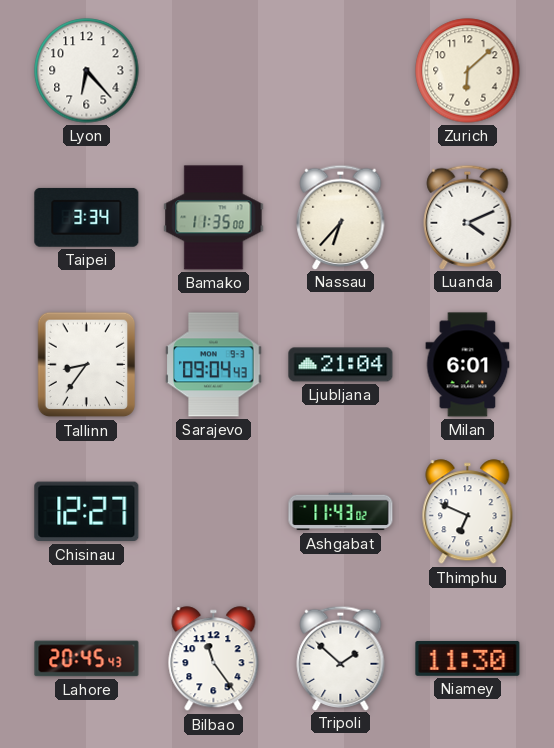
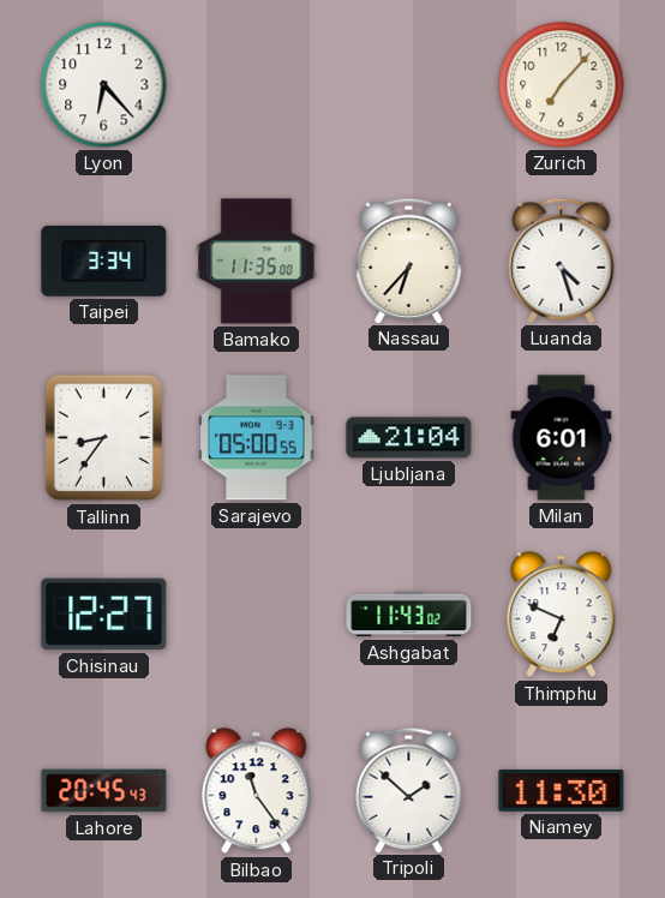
Zurich: 6:08 -> 7:07 (562, 85)
Luanda: 4:11 -> 4:27 (562, 261)
Sarajevo: 09:04 -> 05:00 (257, 438)
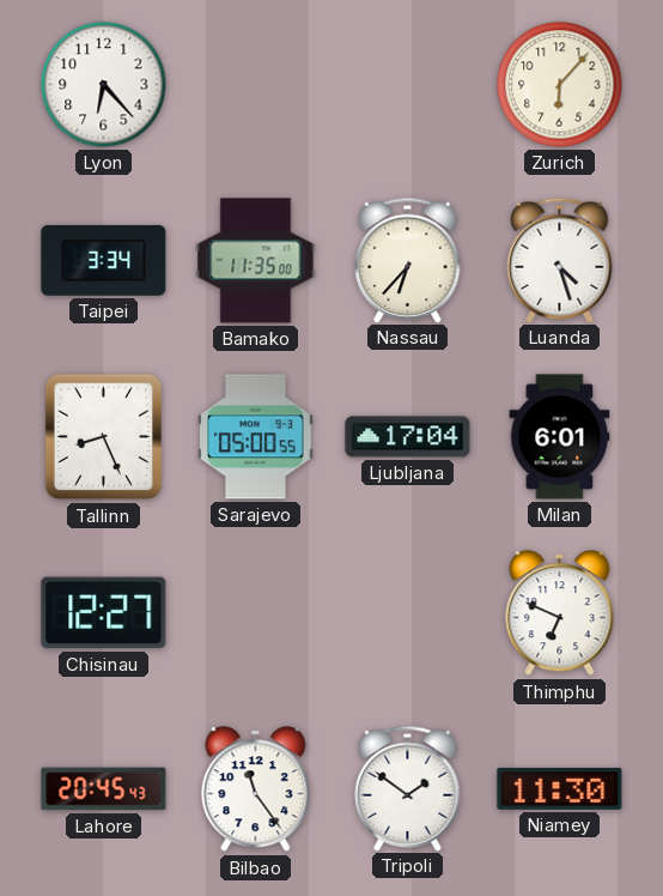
Zurich: 7:07 -> 6:07 (560, 85)
Tallinn: 8:36 -> 8:26 (104, 437)
Ljubljana: 21:04 -> 17:04 (408, 437)
Ashgabat: 11:43 -> none (409, 615)
Tripoli: 1:52 -> 1:51 (408, 788)
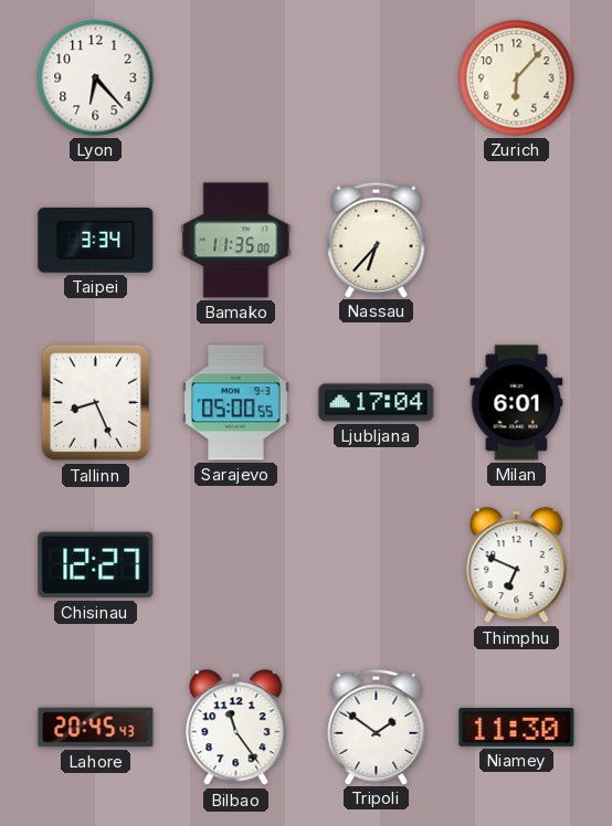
Luanda: 4:27 -> none (560, 260)
